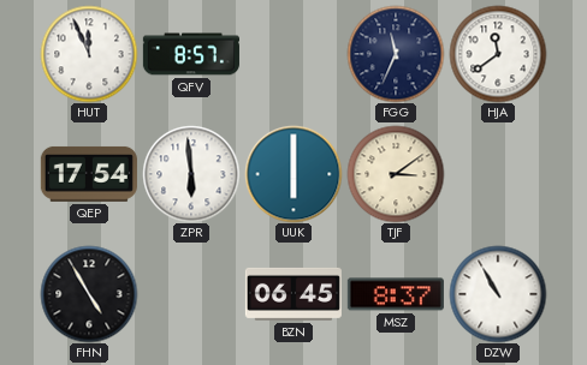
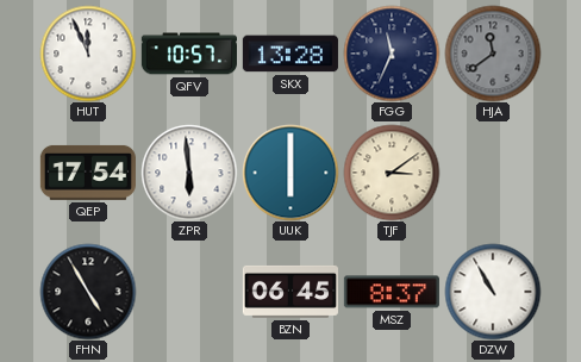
QFV: 8:57 -> 10:57 (189, 54)
SKX: none -> 13:28 (290, 54)
HJA dial: white -> grey (493, 54)
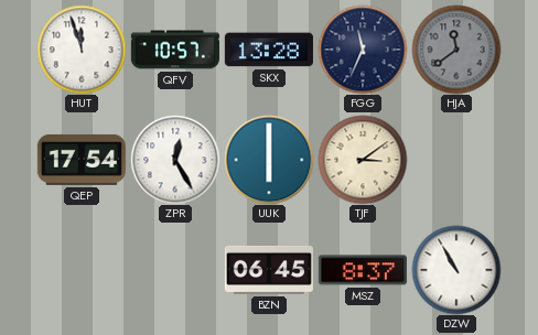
HUT: 11:56 -> 11:57 (82, 50)
ZPR: 5:59 -> 12:25 (175, 160)
FHN: 4:55 -> none (88, 292)
